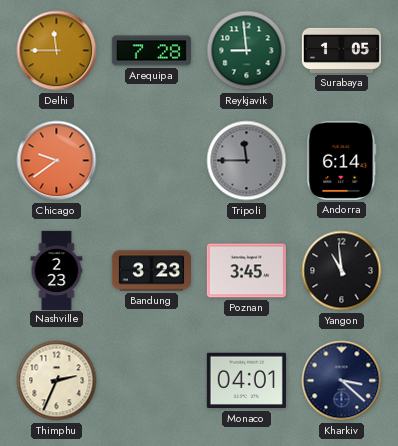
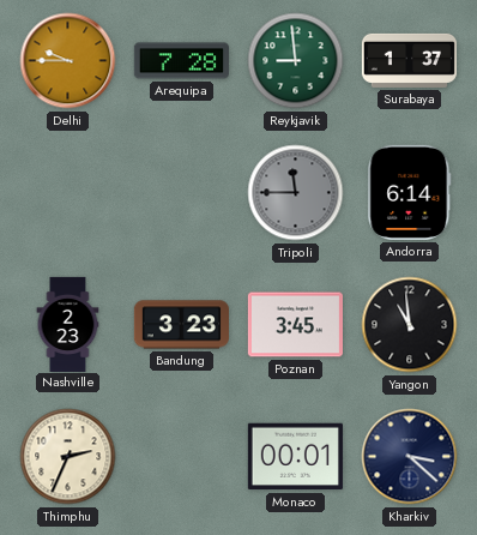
Delhi: 11:45 -> 9:45 (68, 61)
Surabaya: 1:05 -> 1:37 (409, 60)
Chicago: 9:39 -> none (57, 161)
Monaco: 04:01 -> 00:01 (295, 457)
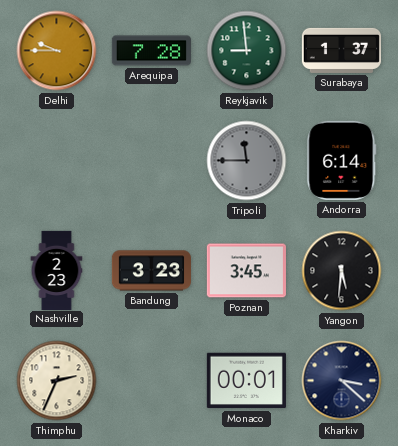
Yangon: 10:59 -> 5:31 (342, 271)
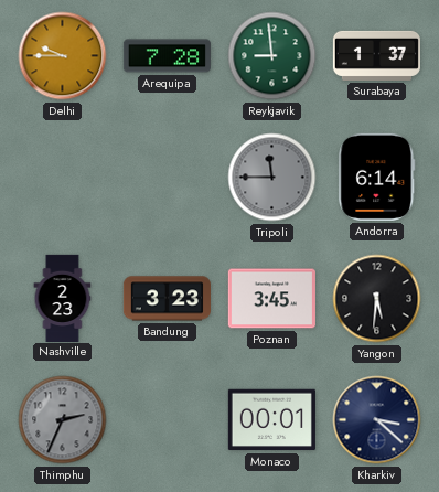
Thimphu dial: cream -> grey (63, 420)
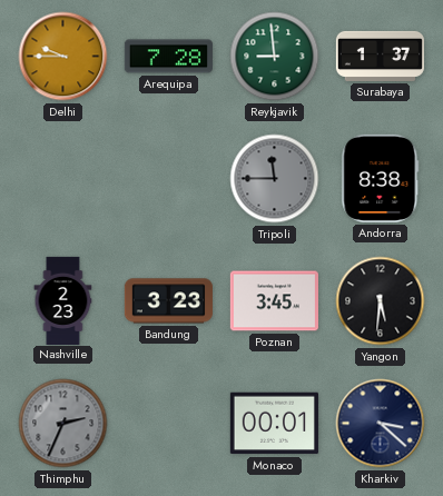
Andorra: 6:14 -> 8:38 (381, 178)
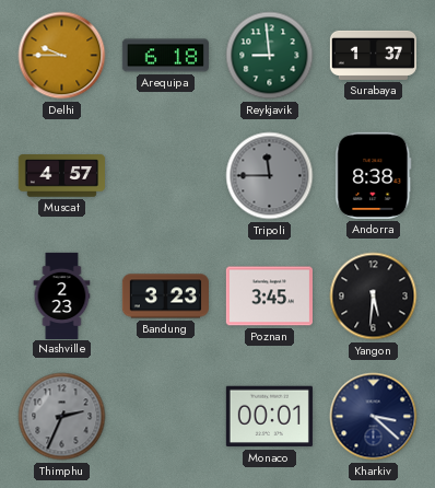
Arequipa: 7:28 -> 6:18 (165, 56)
Muscat: none -> 4:57 (61, 176)
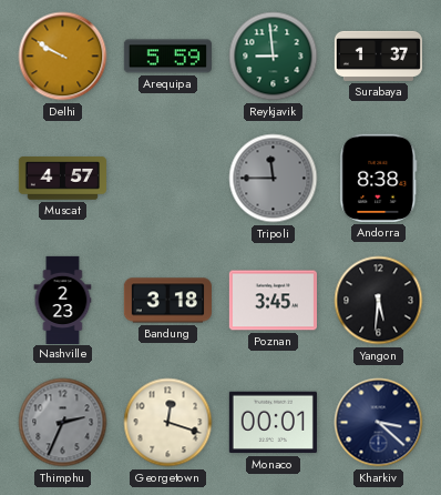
Delhi: 9:45 -> 9:50 (63, 57)
Arequipa: 6:18 -> 5:59 (167, 57)
Bandung: 3:23 -> 3:18 (167, 301)
Georgetown: none -> 12:18 (168, 423)
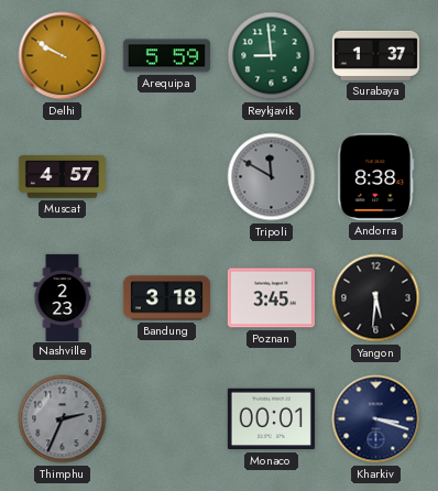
Tripoli: 11:45 -> 11:50 (272, 177)
Georgetown: 12:18 -> none (168, 423)
Kharkiv: 3:22 -> 3:18 (376, 419)
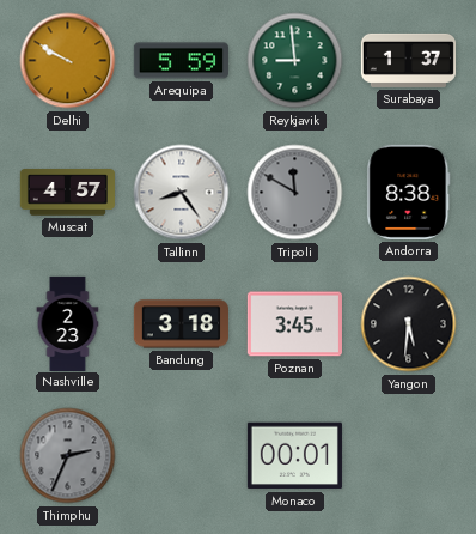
Tallinn: none -> 8:24 (182, 193)
Kharkiv: 3:18 -> none (376, 419)
